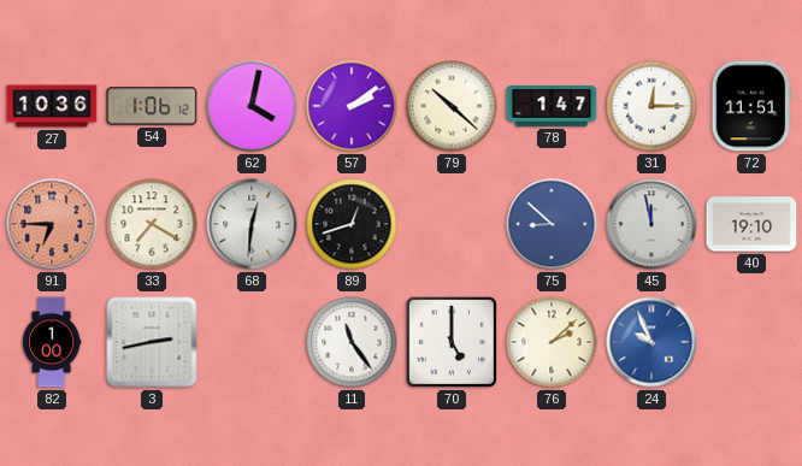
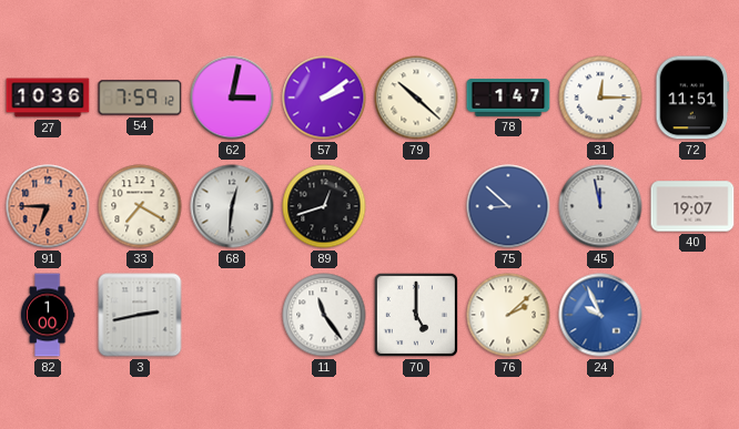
54: 1:06 -> 7:59 (140, 98)
62: 4:02 -> 3:02 (232, 98)
40: 19:10 -> 19:07 (692, 206)
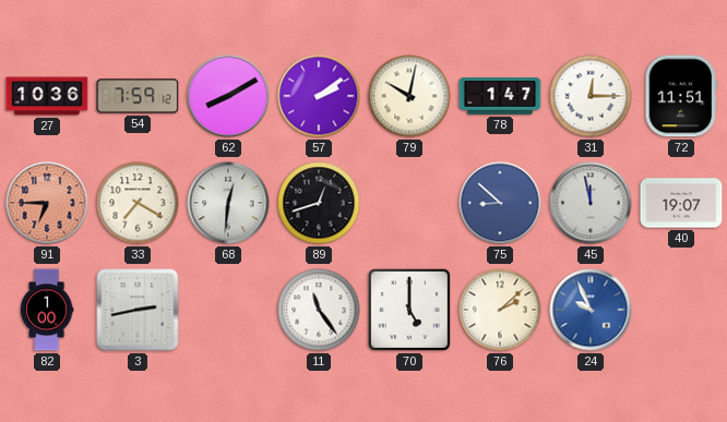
62: 3:02 -> 8:10 (228, 96)
79: 10:22 -> 10:02 (409, 96)
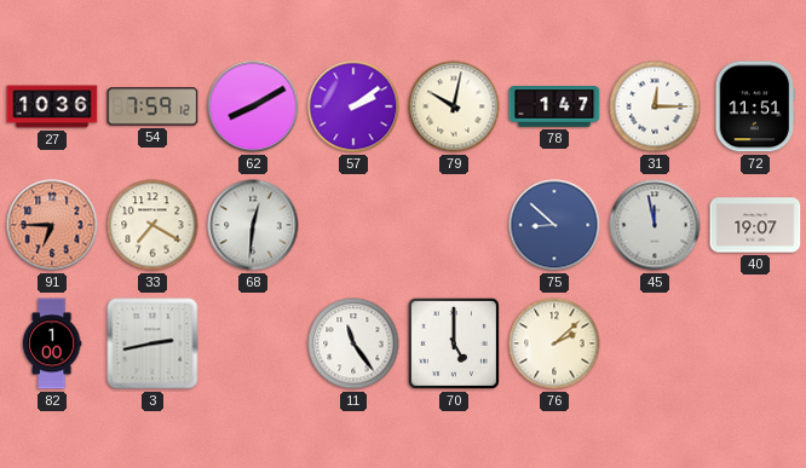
89: 12:42 -> none (319, 203)
24: 9:56 -> none (591, 310)
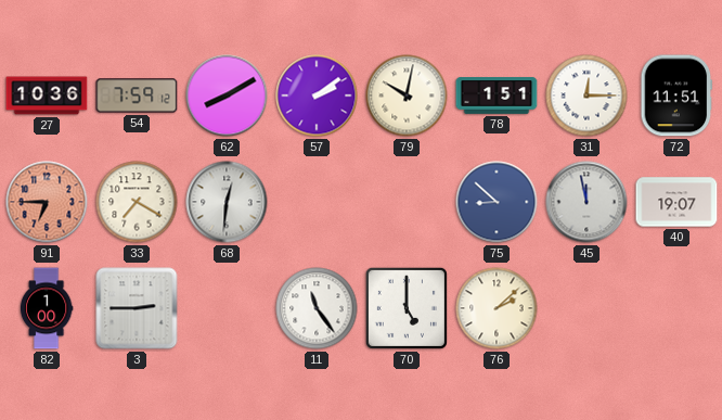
78: 1:47 -> 1:51 (497, 96)
3: 2:43 -> 2:45 (137, 308)
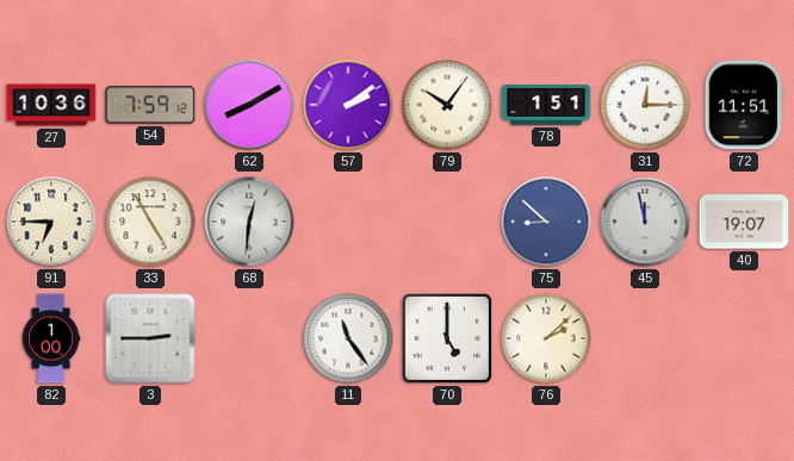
79: 10:02 -> 10:06 (447, 105)
91 dial: salmon -> cream (51, 222)
33: 7:20 -> 4:55 (150, 222)
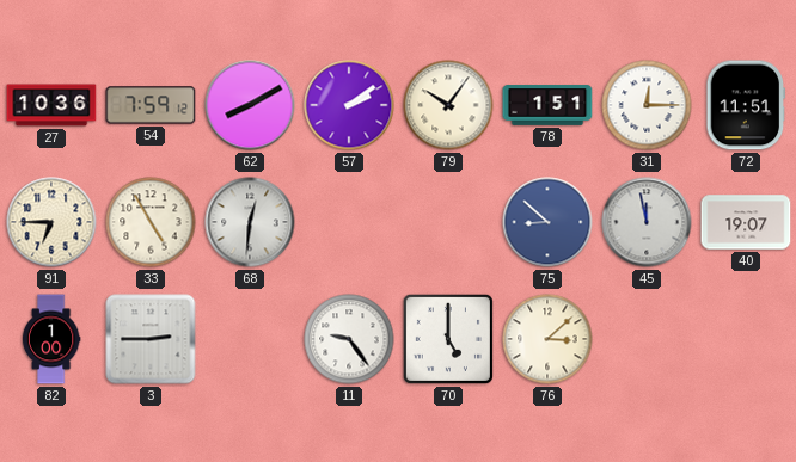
11: 11:24 -> 9:24 (349, 339)
76: 2:08 -> 3:08 (547, 339)
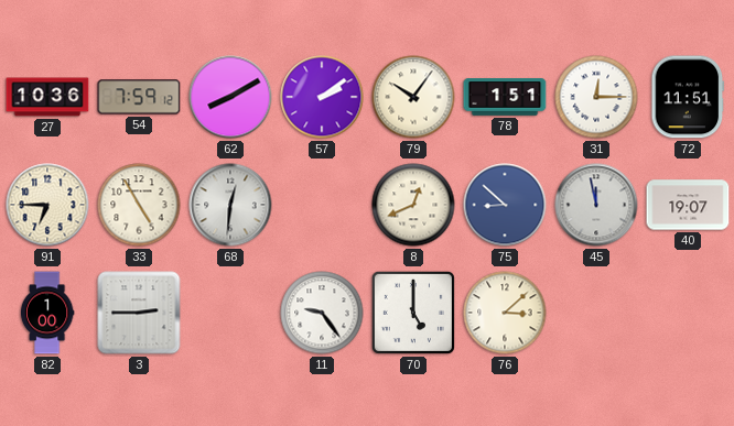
8: none -> 12:41 (413, 205)
